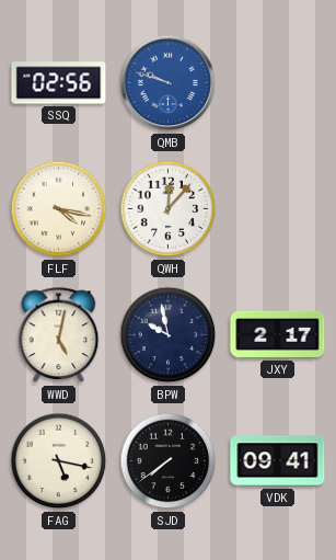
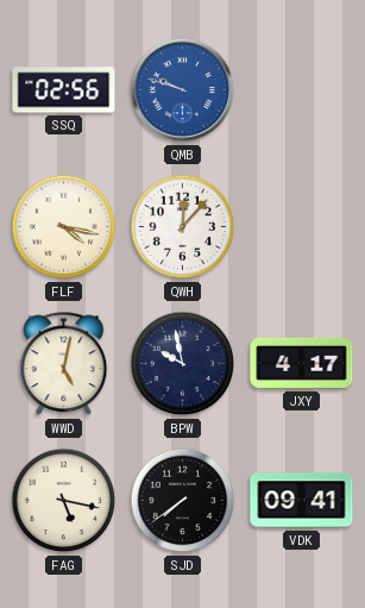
JXY: 2:17 -> 4:17 (302, 363)
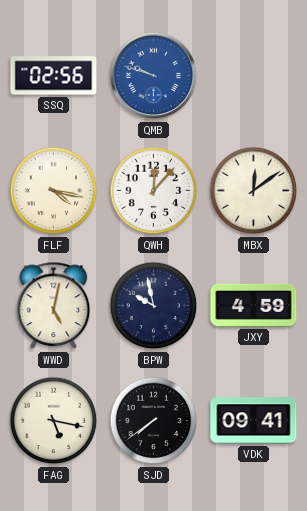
MBX: none -> 12:09 (254, 191)
JXY: 4:17 -> 4:59 (254, 305)
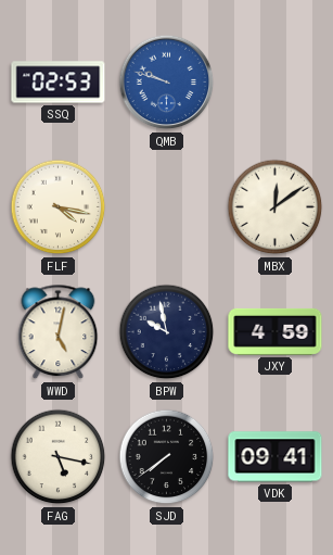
SSQ: 02:56 -> 02:53 (59, 83)
QWH: 12:07 -> none (154, 191)
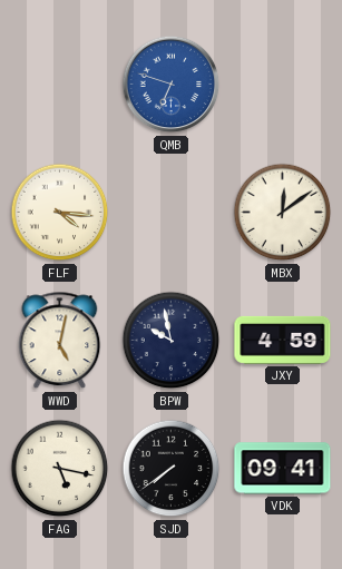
SSQ: 02:53 -> none (59, 83)
QMB: 9:48 -> 6:48 (172, 85)
FLF: 4:17 -> 4:16 (60, 213)
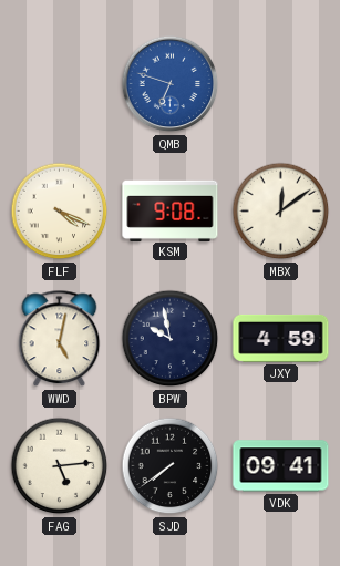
FLF: 4:16 -> 4:19 (60, 212)
KSM: none -> 9:08 (171, 210)
FAG: 5:17 -> 5:14 (60, 466)
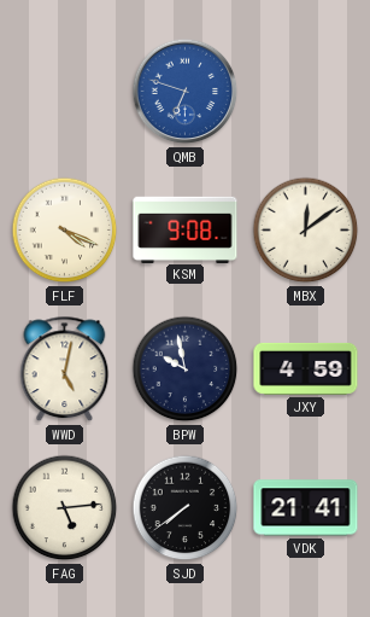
VDK: 09:41 -> 21:41 (306, 508)
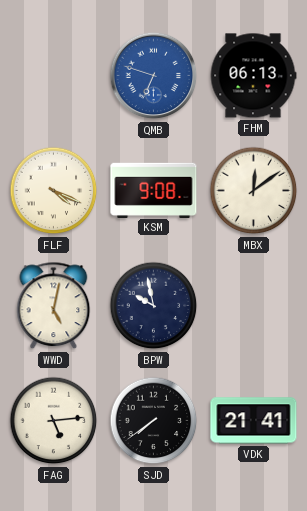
FHM: none -> 06:13 (253, 76)
JXY: 4:59 -> none (306, 368)
